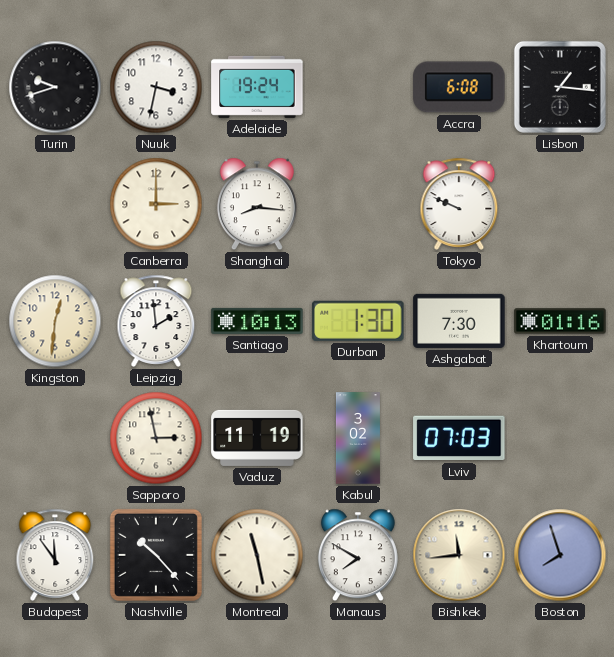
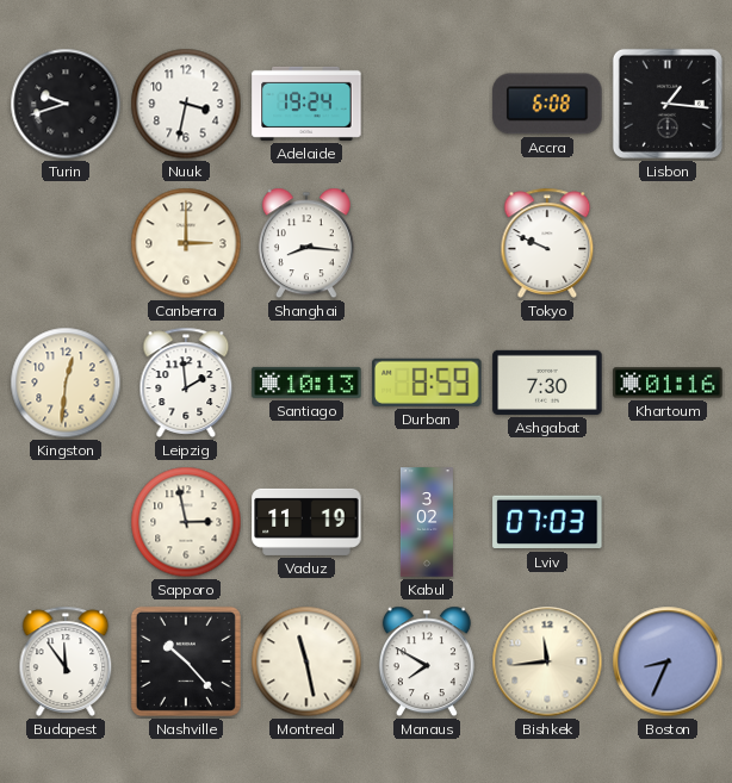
Durban: 1:30 -> 8:59 (427, 383)
Boston: 7:57 -> 8:34 (668, 661)
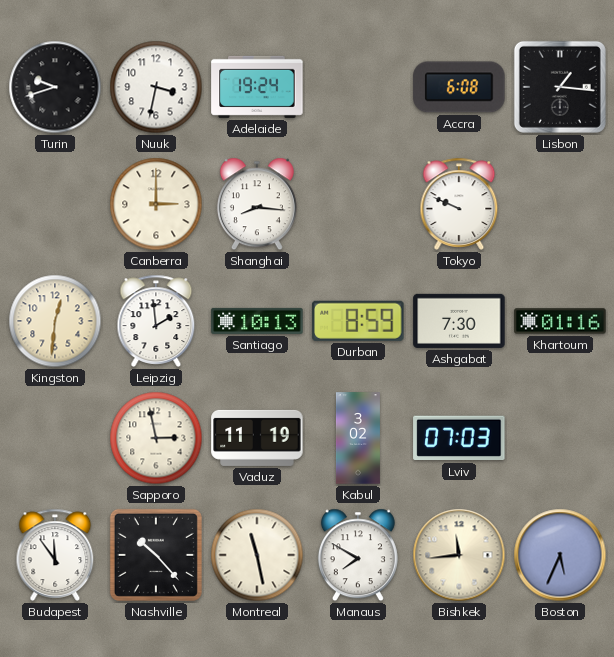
Boston: 8:34 -> 5:34 (560, 555)
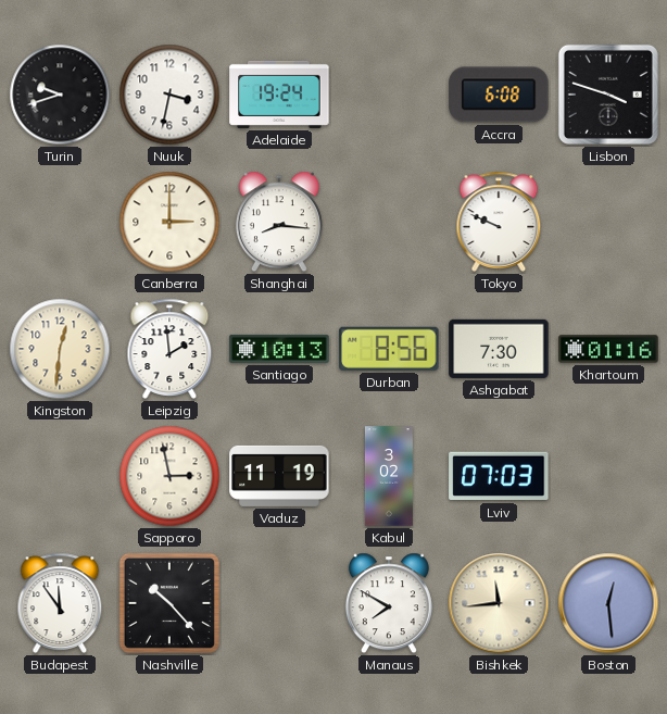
Lisbon: 1:16 -> 3:48 (608, 95)
Durban: 8:59 -> 8:56 (389, 349)
Montreal: 11:28 -> none (257, 555)
Boston: 5:34 -> 12:29 (608, 603)
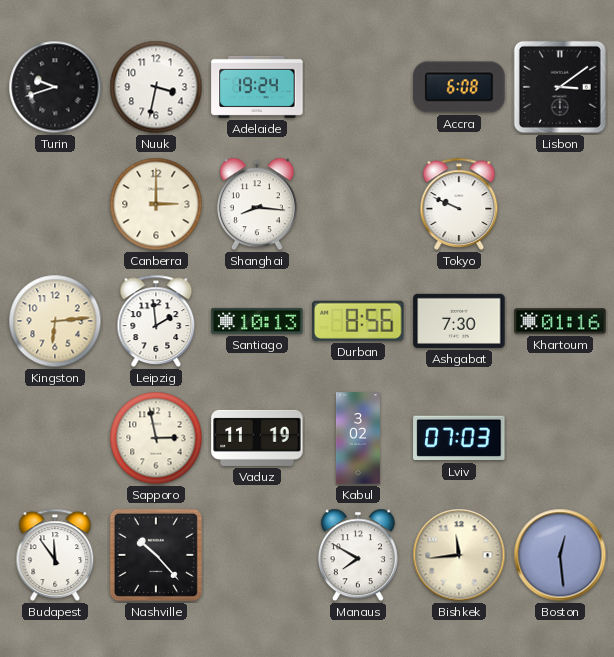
Lisbon: 3:48 -> 3:09 (560, 87)
Kingston: 12:31 -> 6:14 (55, 321)
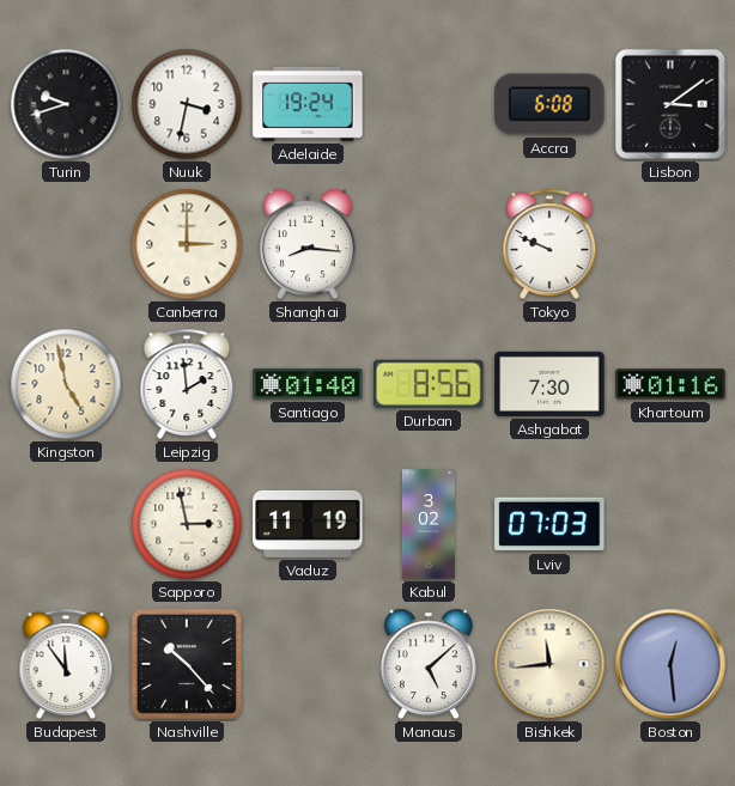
Kingston: 6:14 -> 4:58 (66, 384)
Santiago: 10:13 -> 01:40 (308, 384)
Manaus: 7:50 -> 5:08 (429, 664)
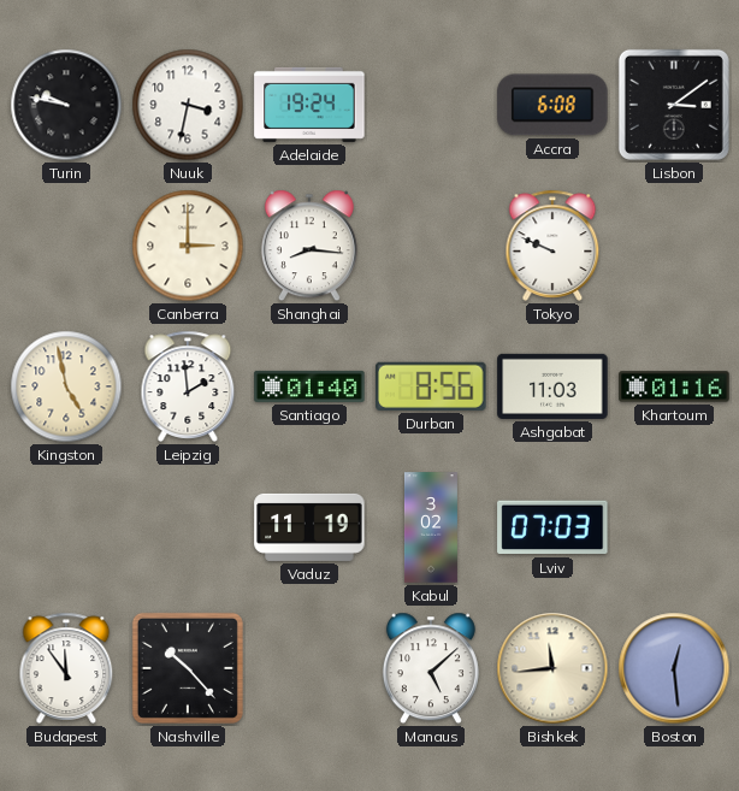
Turin: 9:42 -> 9:47 (66, 105)
Ashgabat: 7:30 -> 11:03 (552, 386)
Sapporo: 2:58 -> none (187, 524)
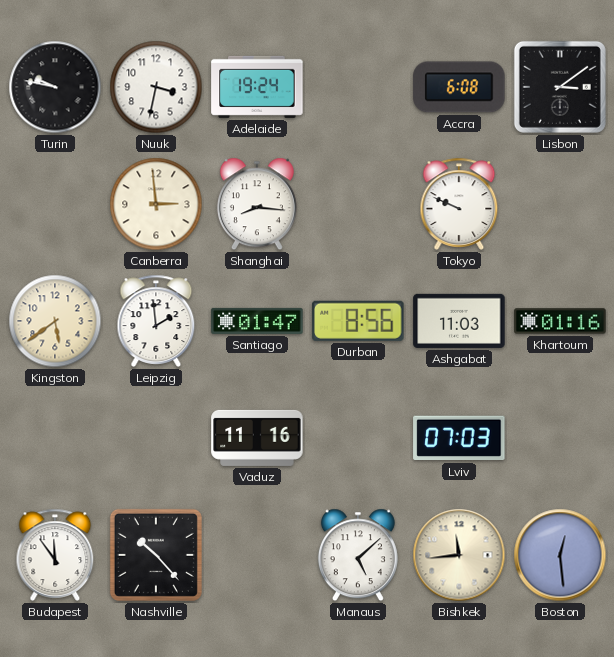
Canberra: 3:00 -> 2:59 (156, 204)
Kingston: 4:58 -> 5:39 (55, 321)
Santiago: 01:40 -> 01:47 (257, 321)
Vaduz: 11:19 -> 11:16 (257, 438)
Kabul: 3:02 -> none (431, 527)
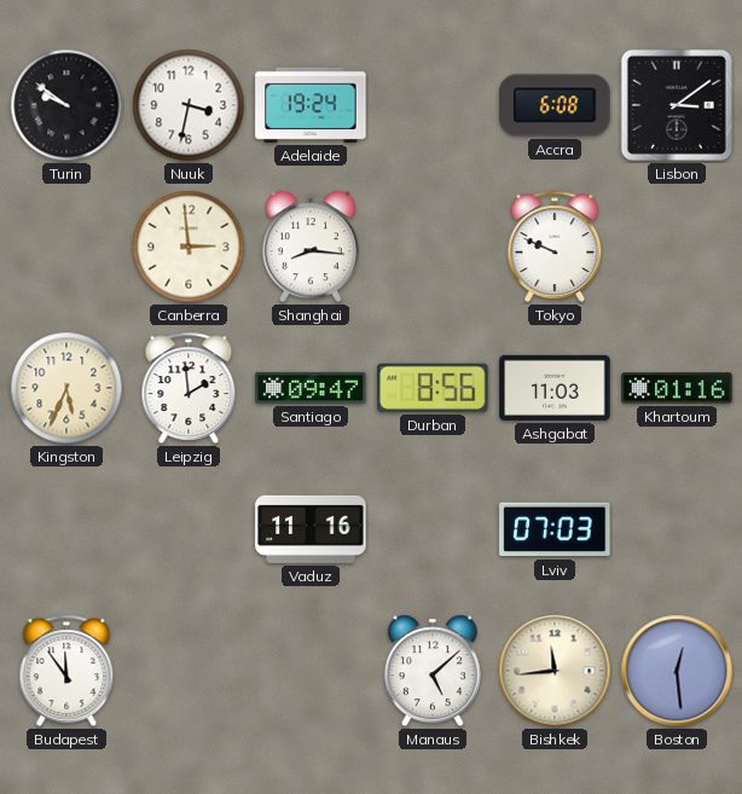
Turin: 9:47 -> 9:51 (66, 105)
Kingston: 5:39 -> 5:34 (66, 388)
Santiago: 01:47 -> 09:47 (311, 388)
Nashville: 10:23 -> none (156, 555)
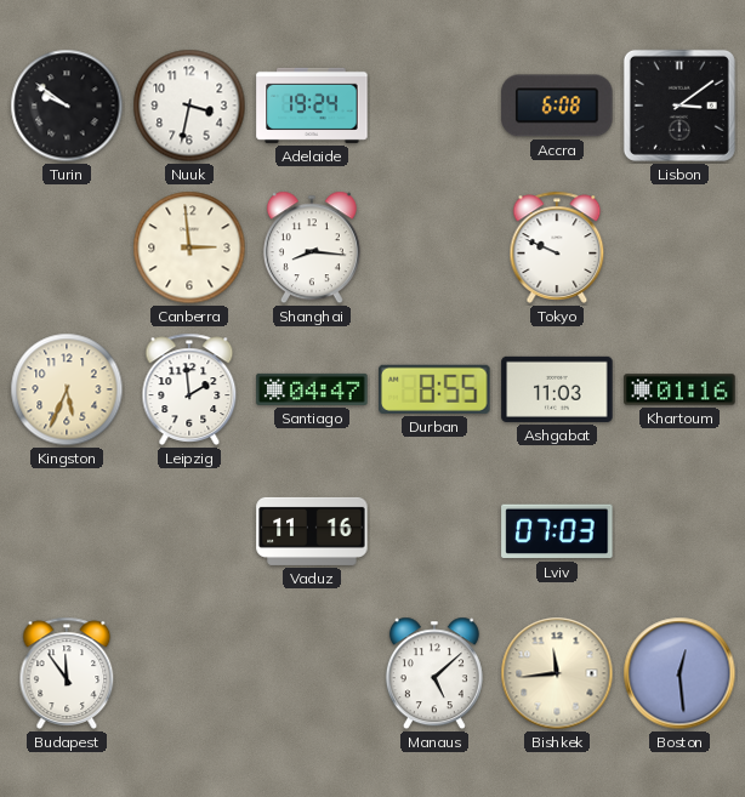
Santiago: 09:47 -> 04:47 (312, 389)
Durban: 8:56 -> 8:55 (434, 389)
